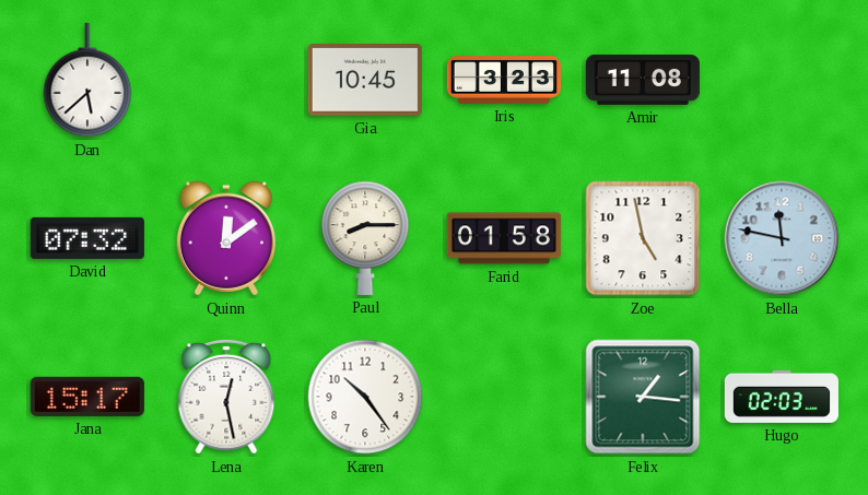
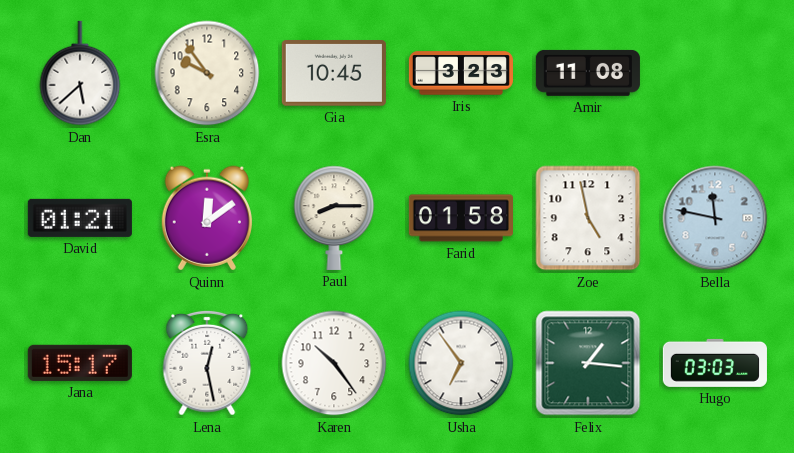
Esra: none -> 9:54 (207, 73)
David: 07:32 -> 01:21 (80, 218)
Usha: none -> 6:54 (461, 363)
Hugo: 02:03 -> 03:03 (715, 363)
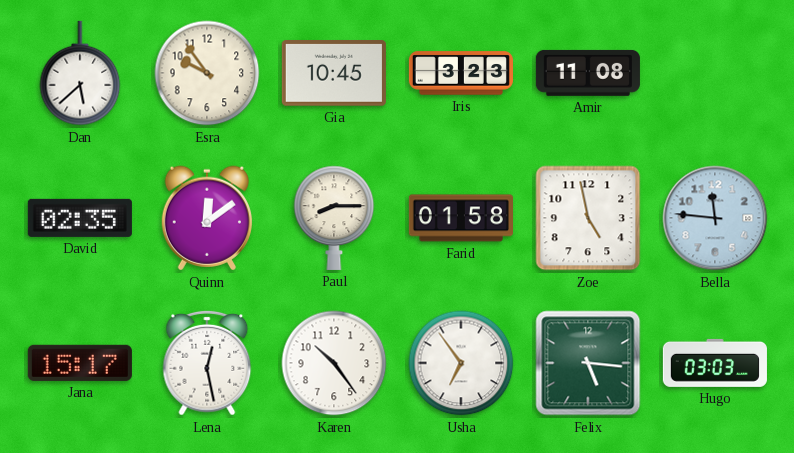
David: 01:21 -> 02:35 (80, 218)
Bella: 11:47 -> 11:46 (715, 218)
Felix: 1:16 -> 5:16 (588, 363)
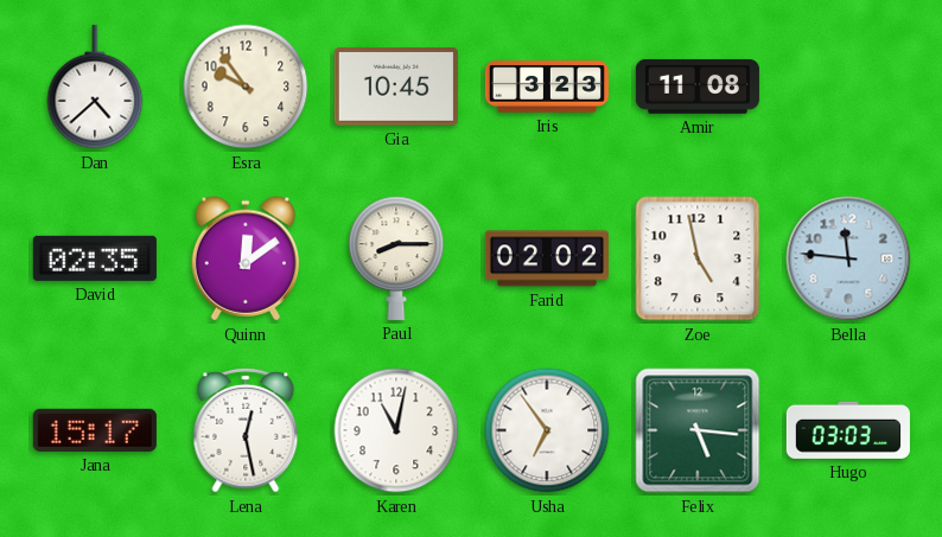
Dan: 5:38 -> 4:38 (95, 87)
Farid: 01:58 -> 02:02 (547, 258)
Karen: 10:24 -> 11:02 (396, 430)
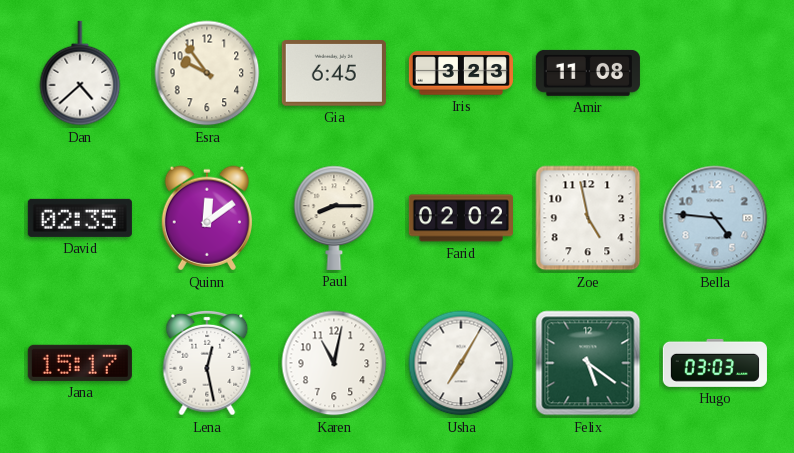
Gia: 10:45 -> 6:45 (334, 74)
Bella: 11:46 -> 4:46 (715, 218)
Usha: 6:54 -> 7:05 (461, 363)
Felix: 5:16 -> 5:21 (588, 363)
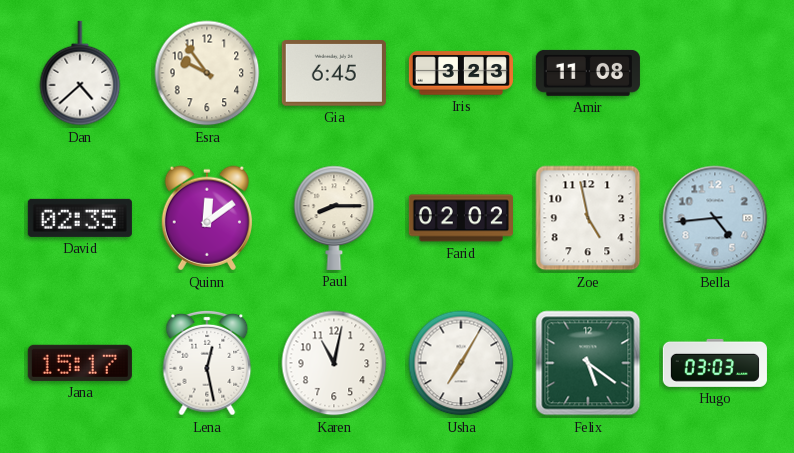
Bella: 4:46 -> 4:44 (715, 218)
